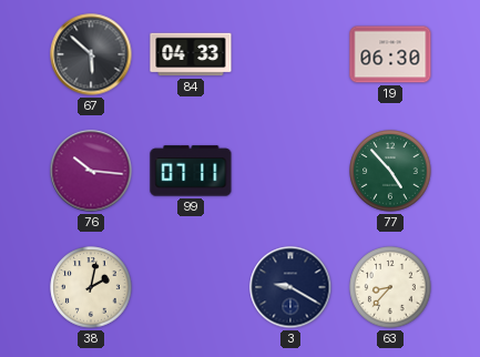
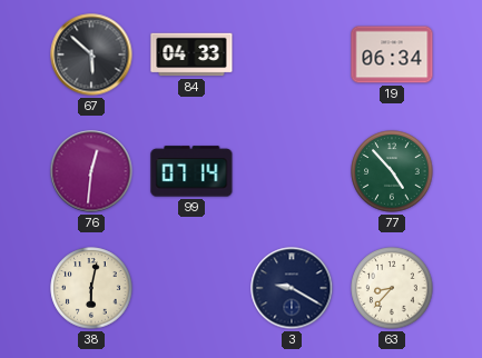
19: 06:30 -> 06:34 (392, 54)
76: 10:16 -> 12:31 (91, 171)
99: 07:11 -> 07:14 (191, 171)
38: 2:02 -> 6:02 (91, 288)
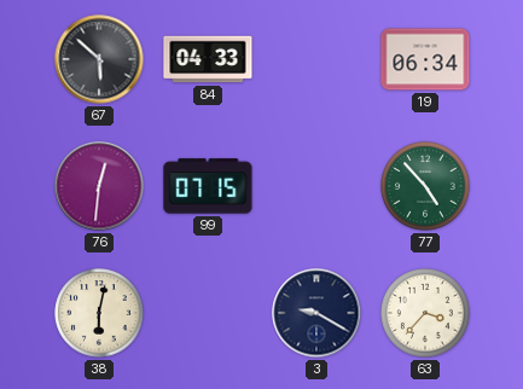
99: 07:14 -> 07:15 (208, 186)
63: 8:37 -> 3:37 (425, 313)
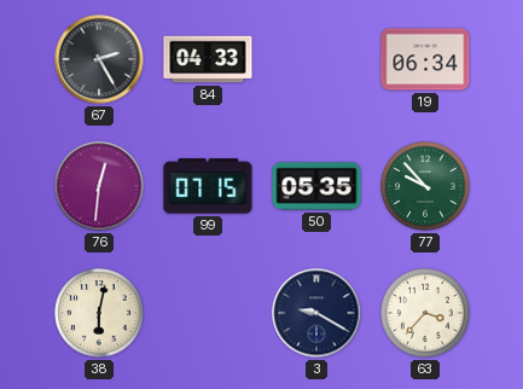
67: 5:52 -> 2:25 (99, 59)
50: none -> 05:35 (316, 186)
77: 4:53 -> 9:53 (425, 186)
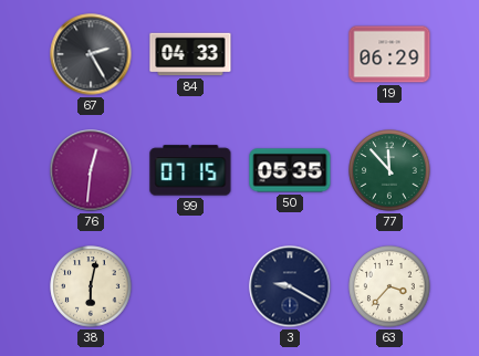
19: 06:34 -> 06:29 (389, 54)
77: 9:53 -> 11:53 (389, 170)
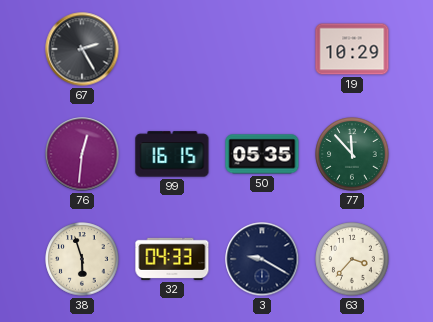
84: 04:33 -> none (190, 54)
19: 06:29 -> 10:29 (352, 49)
99: 07:15 -> 16:15 (172, 154)
38: 6:02 -> 5:57 (82, 259)
32: none -> 04:33 (172, 259)
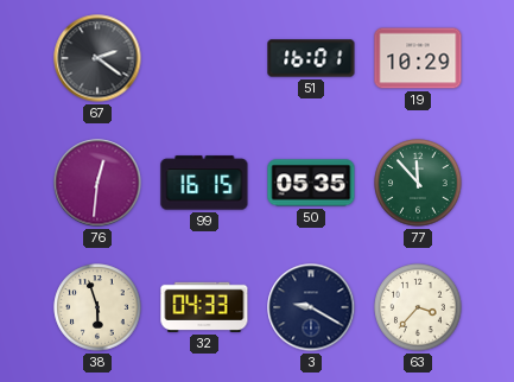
67: 2:25 -> 2:21 (97, 58)
51: none -> 16:01 (311, 58)
